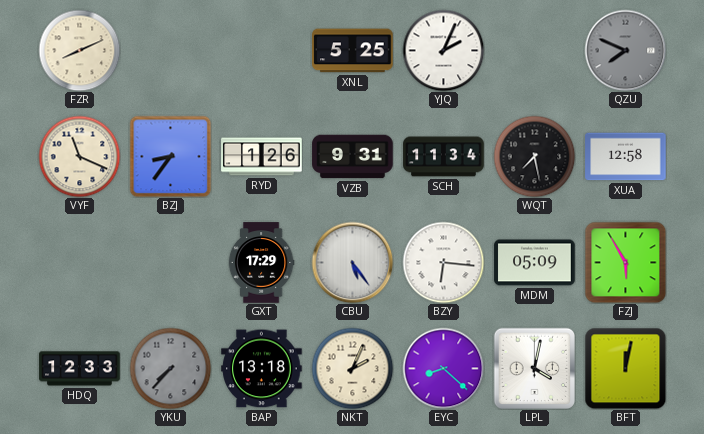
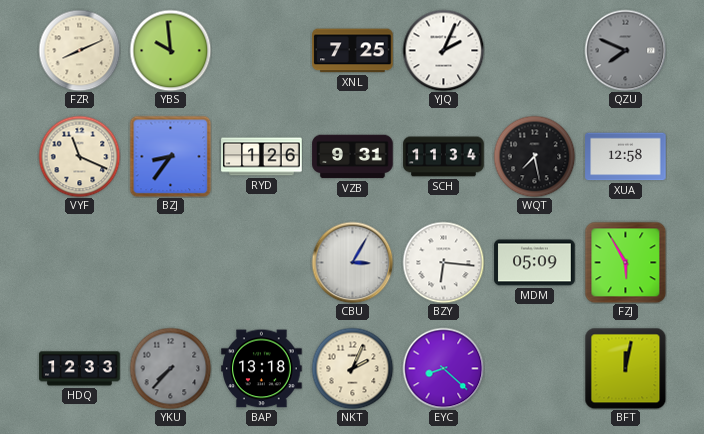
YBS: none -> 9:59 (170, 50)
XNL: 5:25 -> 7:25 (353, 51)
GXT: 17:29 -> none (261, 263)
CBU: 5:24 -> 3:05 (352, 262)
LPL: 4:02 -> none (534, 368)
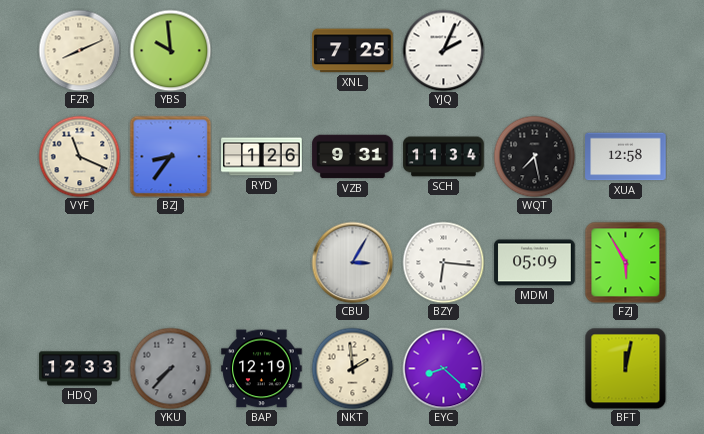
QZU: 7:49 -> none (625, 50)
BAP: 13:18 -> 12:19 (262, 369)
NKT: 2:04 -> 1:59 (352, 368)
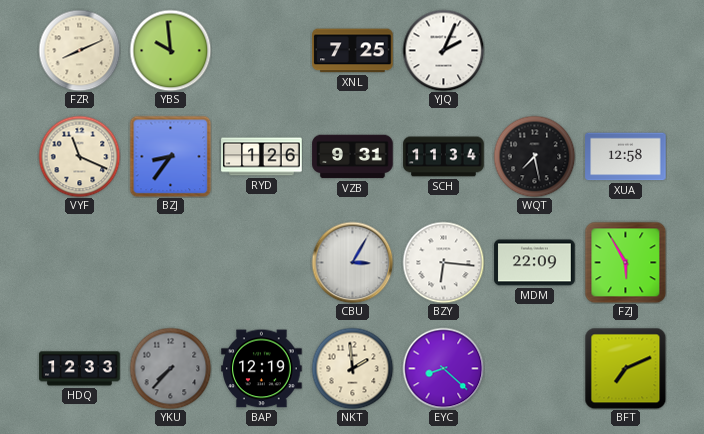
MDM: 05:09 -> 22:09 (535, 263)
BFT: 12:02 -> 7:11 (625, 368)
